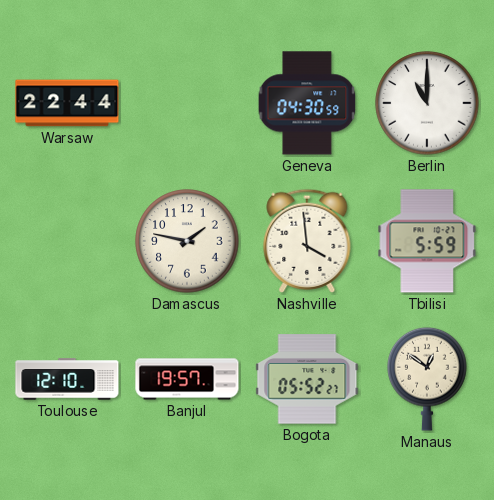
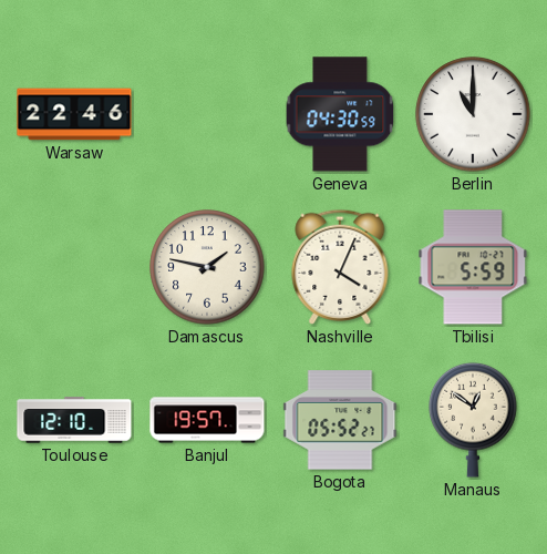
Warsaw: 22:44 -> 22:46 (74, 114)
Nashville: 3:59 -> 4:04 (340, 267)
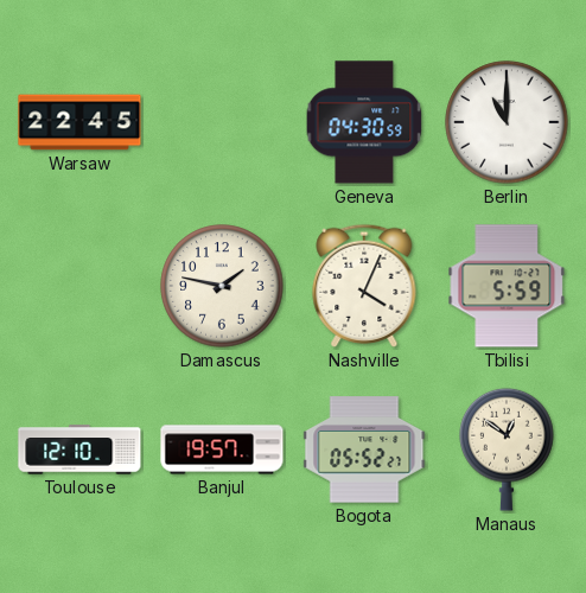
Warsaw: 22:46 -> 22:45 (79, 122)
